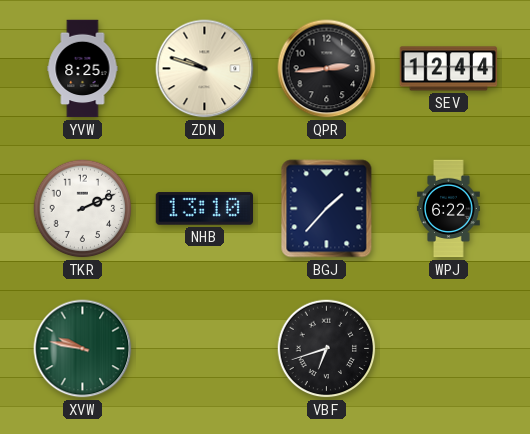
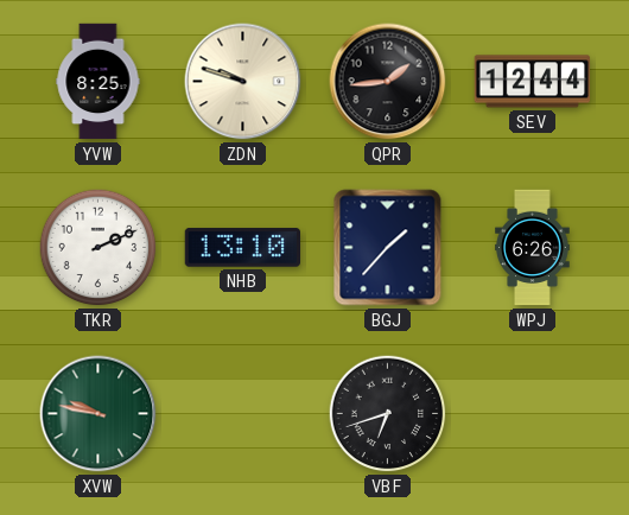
QPR: 2:44 -> 1:44 (388, 82)
WPJ: 6:22 -> 6:26 (533, 248)
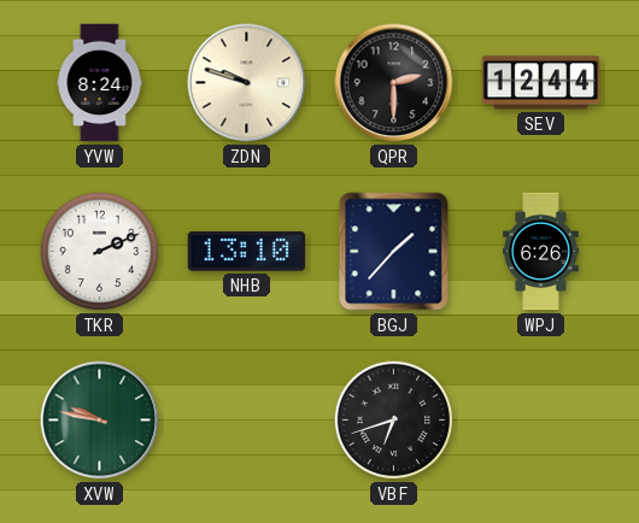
YVW: 8:25 -> 8:24 (100, 83)
QPR: 1:44 -> 2:30 (394, 83)
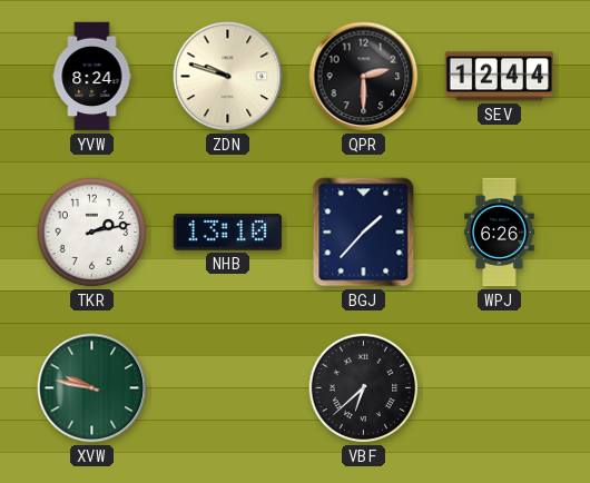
TKR: 2:11 -> 2:13 (92, 233)
VBF: 6:42 -> 6:38 (364, 388)
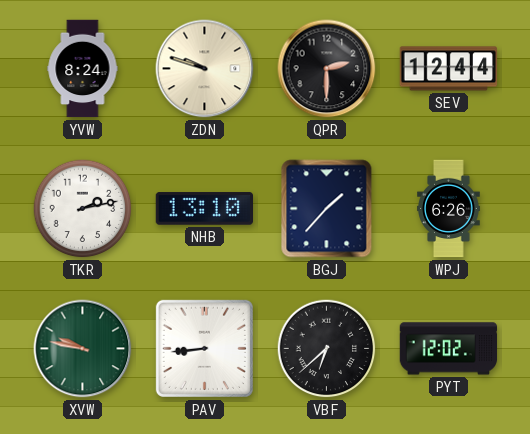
PAV: none -> 8:44 (204, 348)
PYT: none -> 12:02 (449, 349)
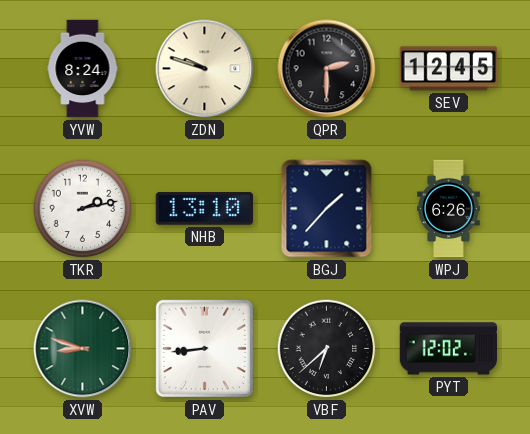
SEV: 12:44 -> 12:45 (449, 69)
XVW: 9:47 -> 8:48 (83, 349)
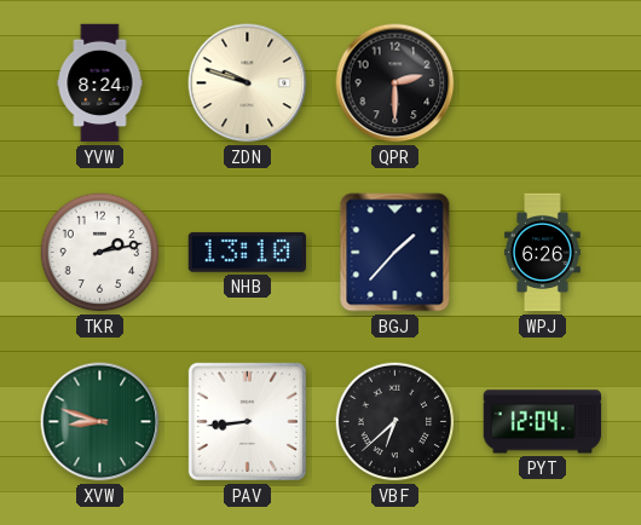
SEV: 12:45 -> none (449, 69)
PYT: 12:02 -> 12:04 (543, 422)
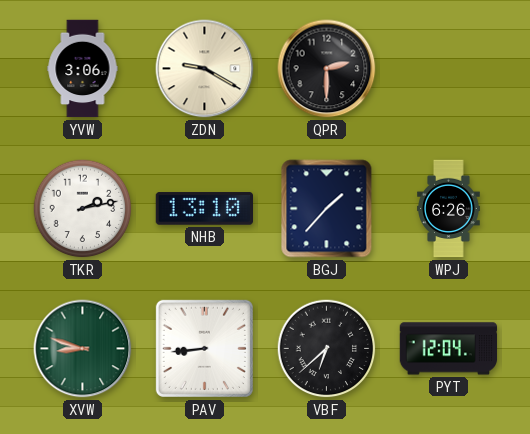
YVW: 8:24 -> 3:06 (83, 69)
ZDN: 9:48 -> 9:20 (205, 69)
